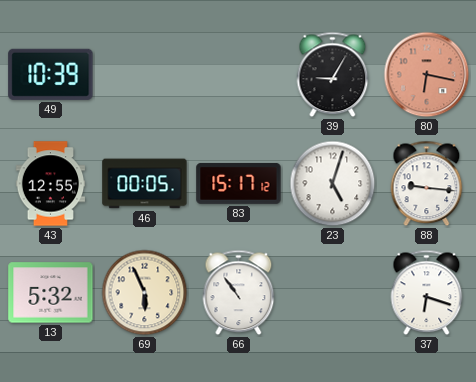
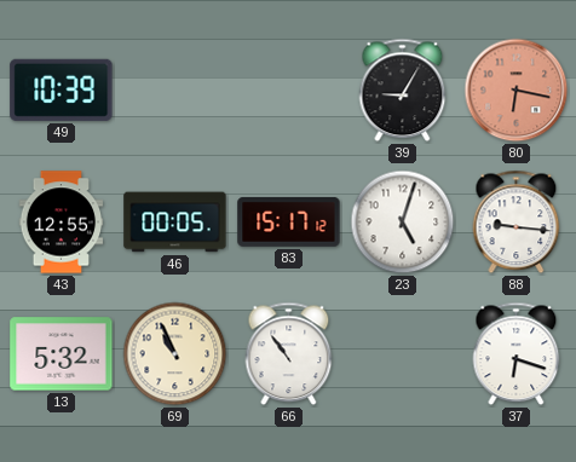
69: 5:56 -> 10:56 (175, 354)
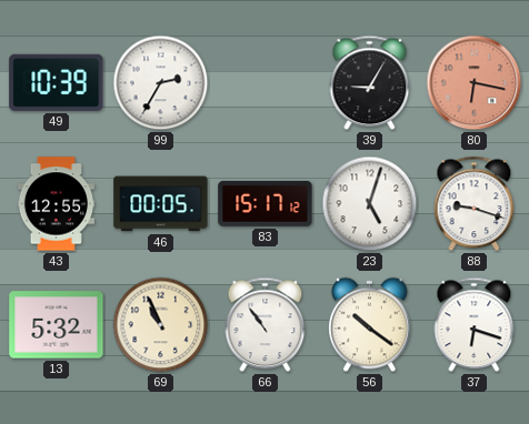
99: none -> 2:35 (161, 83)
88: 9:16 -> 9:18 (475, 204)
56: none -> 10:21 (370, 325)
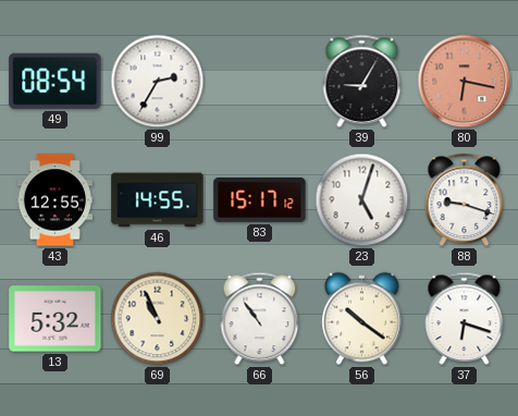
49: 10:39 -> 08:54 (55, 81)
46: 00:05 -> 14:55 (158, 200)
